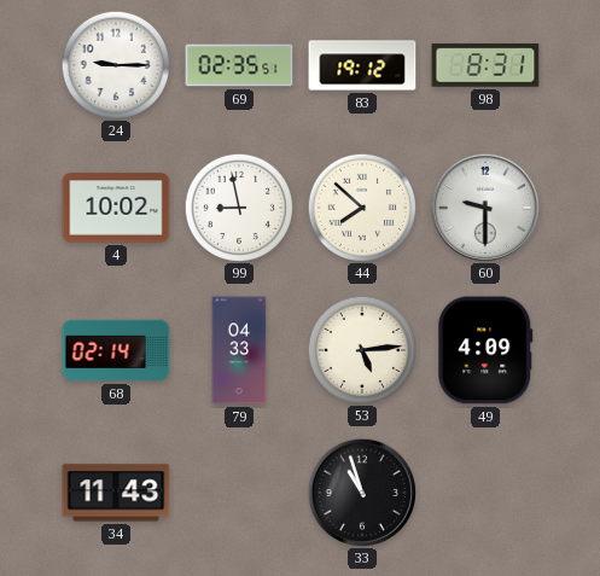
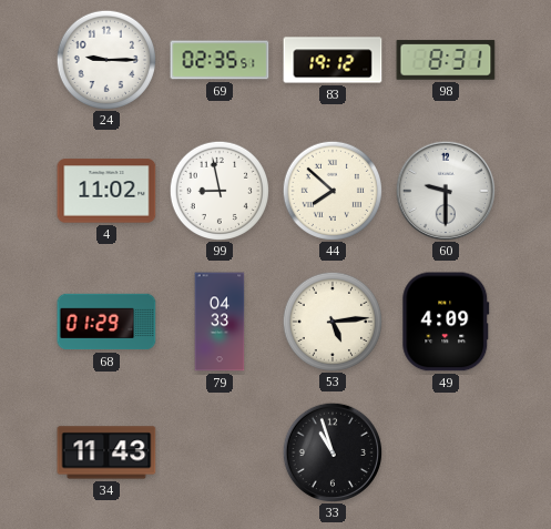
4: 10:02 -> 11:02 (106, 191)
68: 02:14 -> 01:29 (106, 322)
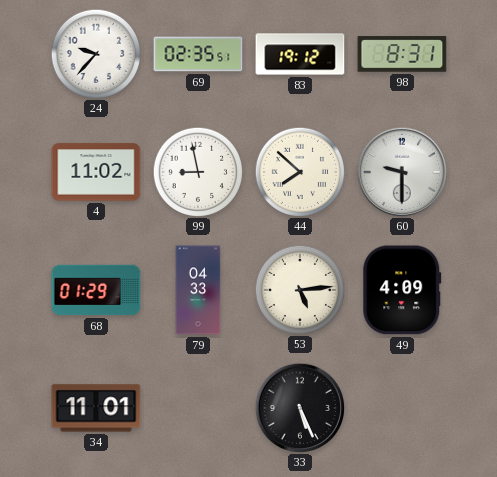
24: 9:15 -> 9:37 (95, 53)
34: 11:43 -> 11:01 (96, 408)
33: 10:57 -> 5:26 (299, 407)
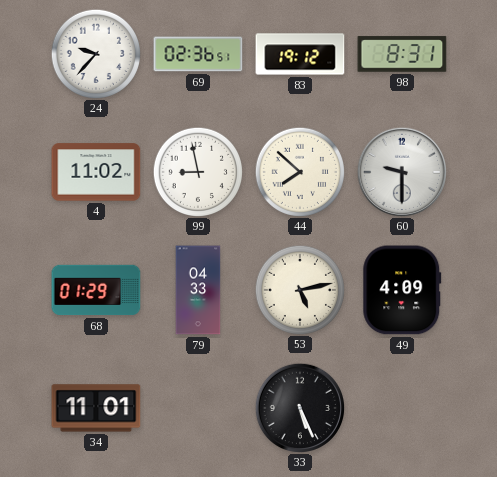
69: 02:35 -> 02:36 (198, 54)
53: 5:14 -> 5:13 (299, 289)
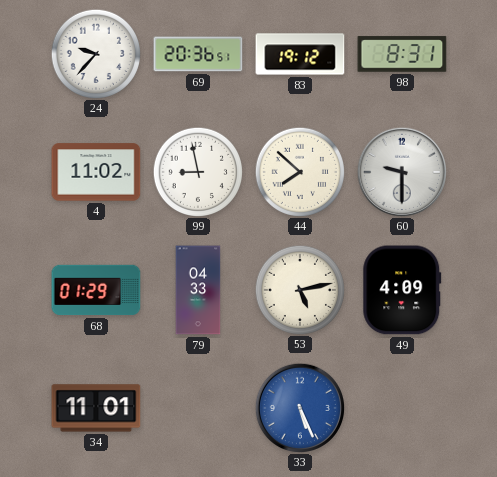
69: 02:36 -> 20:36 (198, 54)
33 dial: black -> blue (299, 407)
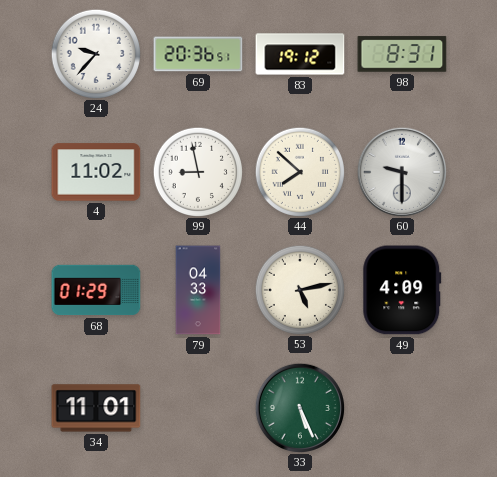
33 dial: blue -> green (299, 407)
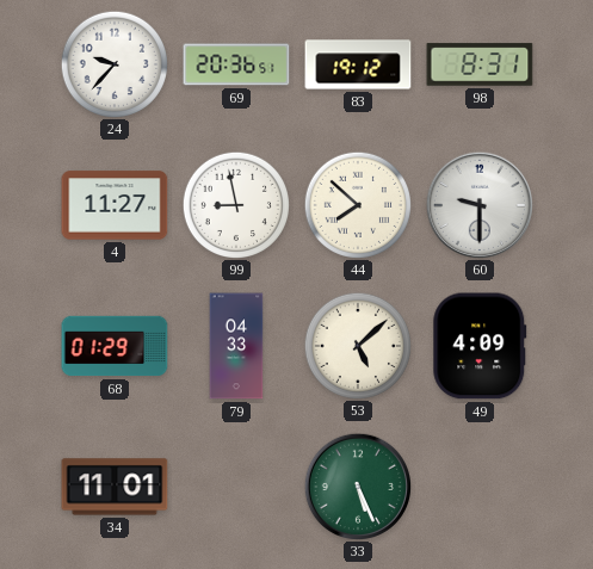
4: 11:02 -> 11:27 (115, 205)
53: 5:13 -> 5:08 (357, 345)
